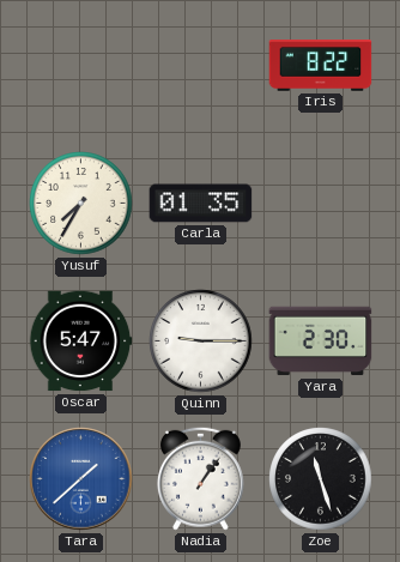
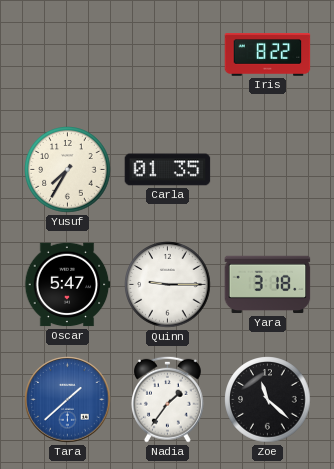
Yara: 2:30 -> 3:18 (268, 285)
Nadia: 1:06 -> 1:36 (167, 399)
Zoe: 11:27 -> 11:22 (268, 400)
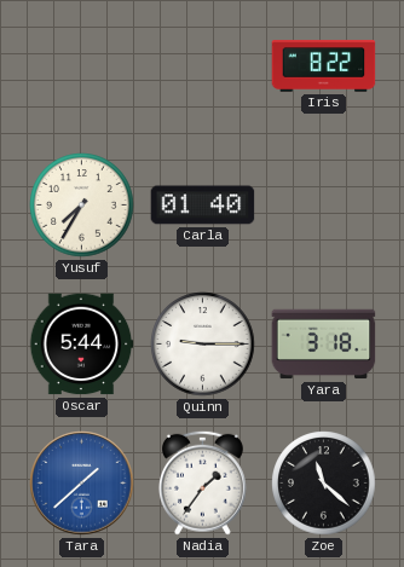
Carla: 01:35 -> 01:40 (203, 206)
Oscar: 5:47 -> 5:44 (81, 345)
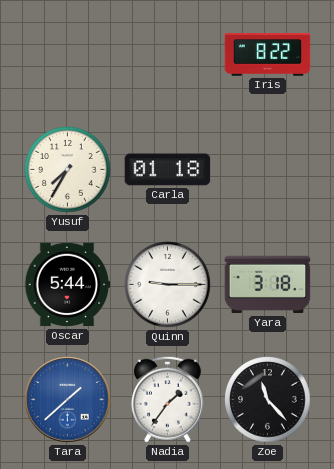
Carla: 01:40 -> 01:18 (168, 170)
Zoe: 11:22 -> 11:23 (268, 400)
